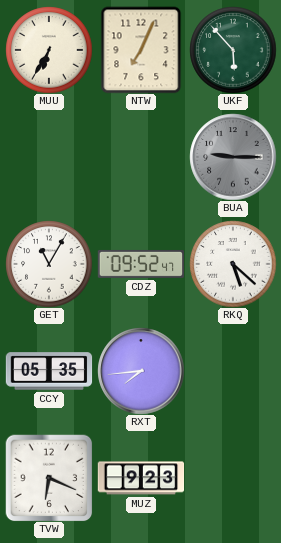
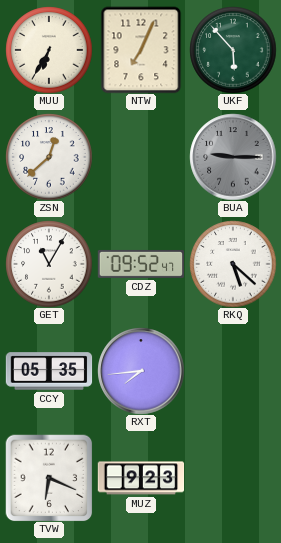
ZSN: none -> 12:38 (49, 157)
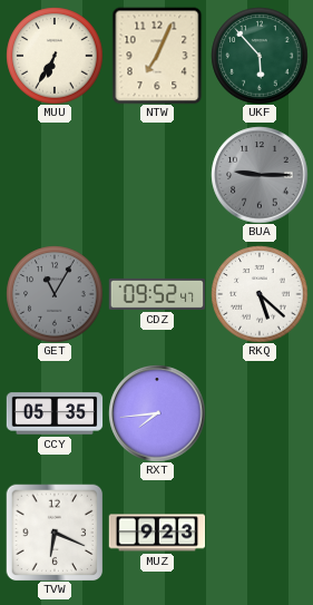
ZSN: 12:38 -> none (49, 157)
GET dial: white -> grey (55, 294)
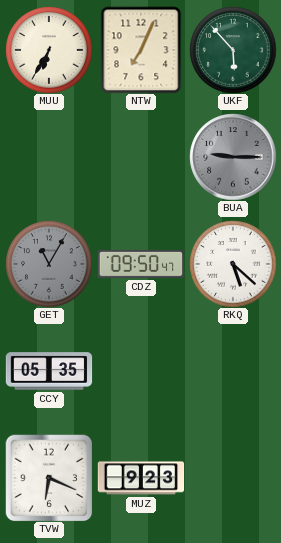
CDZ: 09:52 -> 09:50 (141, 264)
RXT: 7:44 -> none (157, 413)
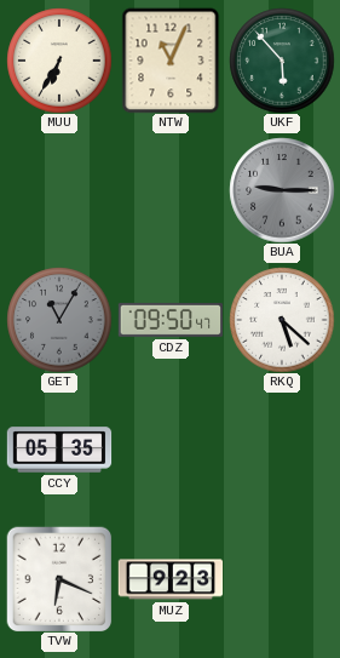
NTW: 7:04 -> 11:04 (171, 61)
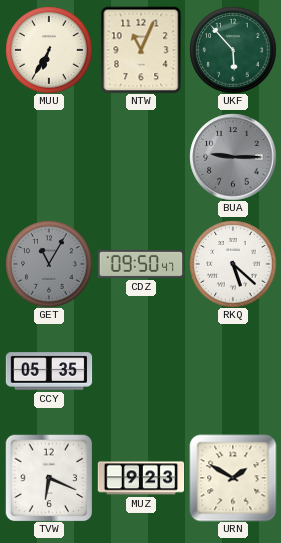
URN: none -> 1:50 (233, 478)
